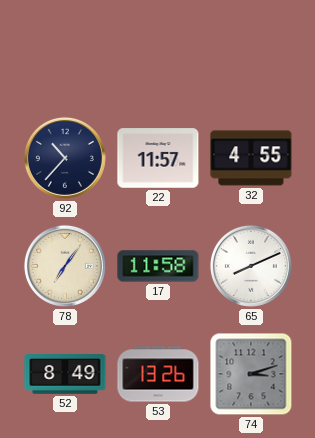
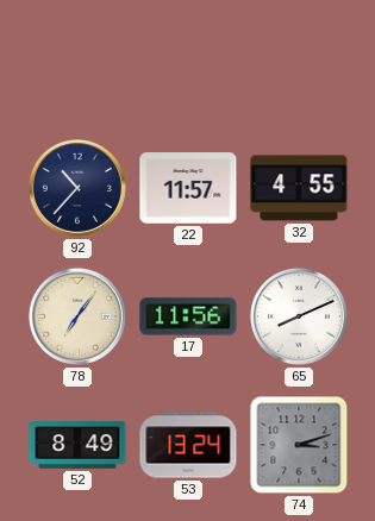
17: 11:58 -> 11:56 (188, 316)
53: 13:26 -> 13:24 (188, 445)
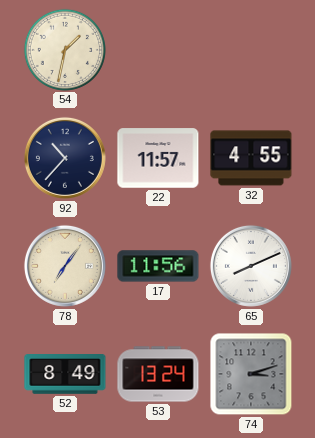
54: none -> 1:32 (64, 49)
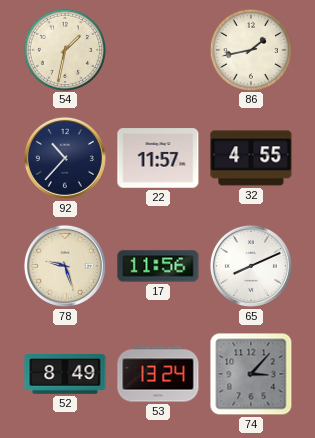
86: none -> 1:43 (250, 49)
78: 7:06 -> 9:27 (65, 266)
74: 3:12 -> 3:07 (251, 374)
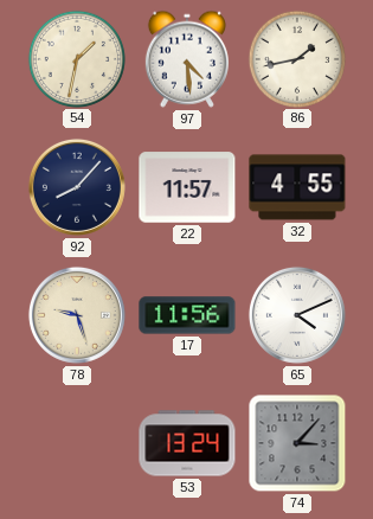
97: none -> 4:29 (187, 59)
92: 10:37 -> 8:07 (77, 187)
65: 8:11 -> 4:11 (297, 315)
52: 8:49 -> none (65, 375)
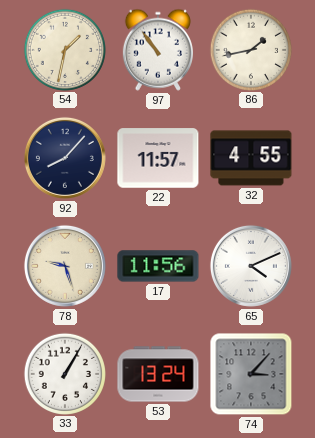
97: 4:29 -> 10:54 (158, 50)
33: none -> 1:05 (64, 373)
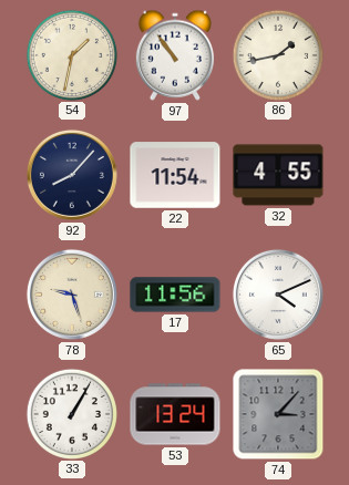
22: 11:57 -> 11:54 (175, 175)
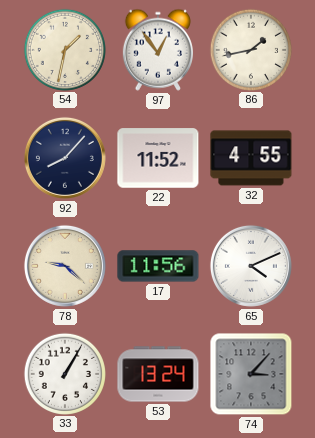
97: 10:54 -> 12:54 (158, 50)
22: 11:54 -> 11:52 (158, 158)
78: 9:27 -> 9:22 (65, 266)
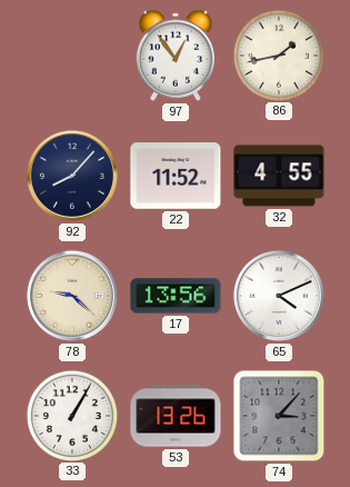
54: 1:32 -> none (64, 49)
17: 11:56 -> 13:56 (176, 296)
53: 13:24 -> 13:26 (176, 416)
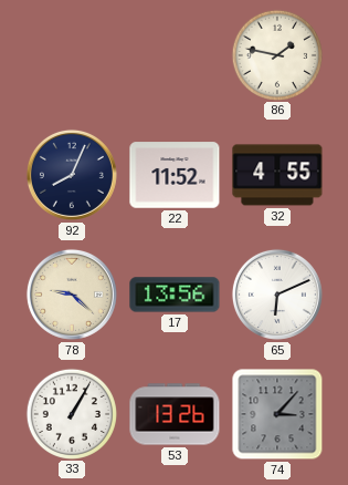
97: 12:54 -> none (176, 56)
86: 1:43 -> 1:47 (276, 54)
92: 8:07 -> 8:04 (72, 175)
65: 4:11 -> 6:11 (277, 295)
